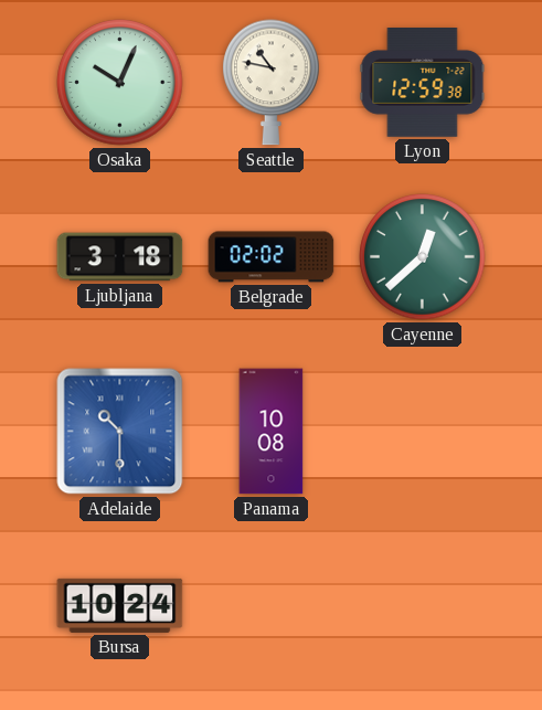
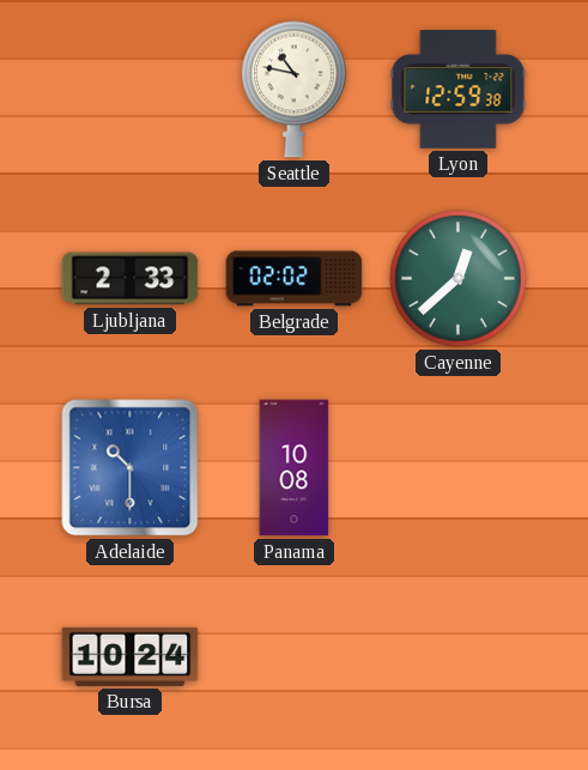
Osaka: 10:04 -> none (120, 83)
Ljubljana: 3:18 -> 2:33 (131, 279)
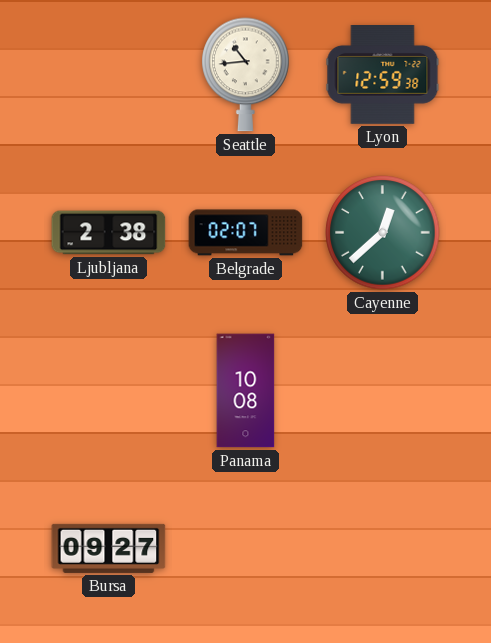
Seattle: 10:47 -> 10:44 (246, 75)
Ljubljana: 2:33 -> 2:38 (109, 233)
Belgrade: 02:02 -> 02:07 (246, 233)
Adelaide: 10:30 -> none (131, 468)
Bursa: 10:24 -> 09:27 (109, 548)
